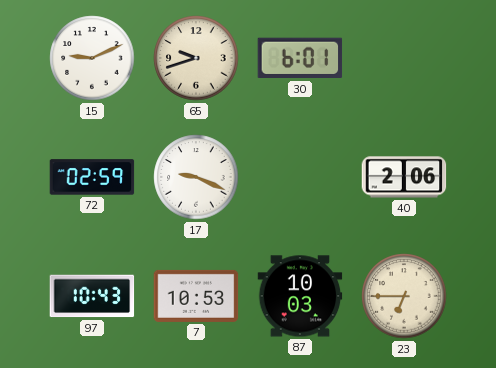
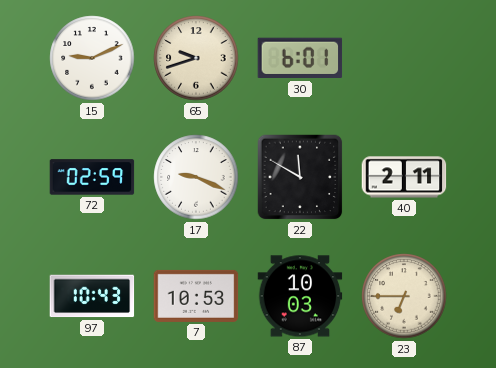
22: none -> 11:50 (300, 177)
40: 2:06 -> 2:11 (404, 177)
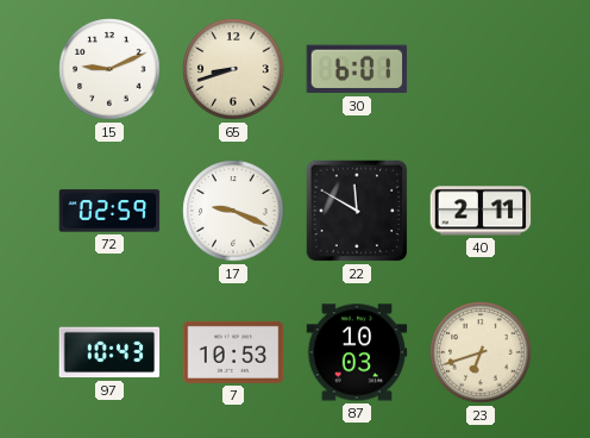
65: 9:42 -> 8:42 (233, 69)
23: 6:45 -> 6:42 (481, 352)
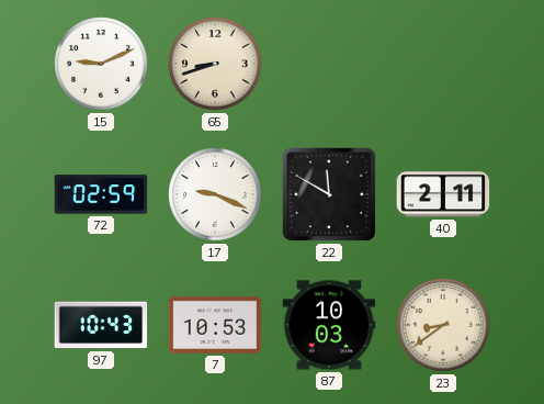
30: 6:01 -> none (357, 69)
23: 6:42 -> 8:39 (443, 325)
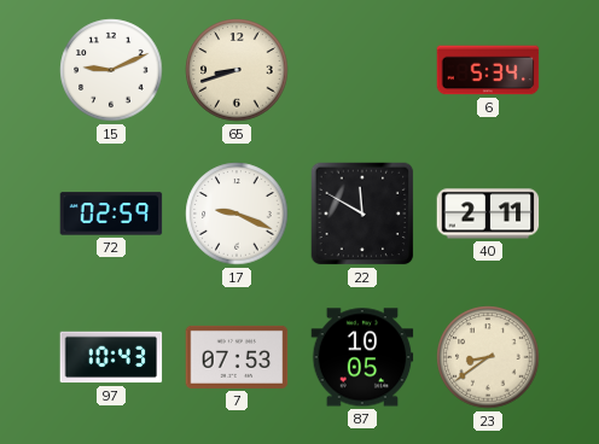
6: none -> 5:34 (488, 70)
7: 10:53 -> 07:53 (237, 357)
87: 10:03 -> 10:05 (362, 357)
